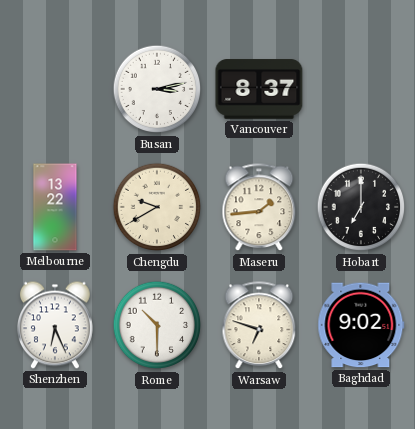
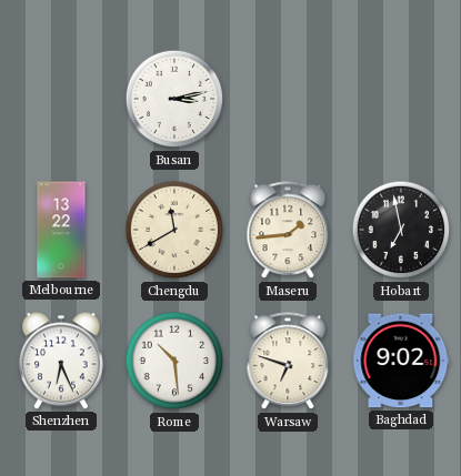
Vancouver: 8:37 -> none (259, 89)
Chengdu: 9:40 -> 11:40 (174, 230)
Hobart: 7:00 -> 6:58 (401, 230)
Rome: 10:30 -> 10:29 (174, 361)
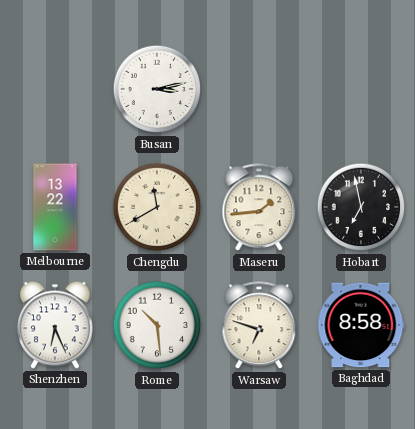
Baghdad: 9:02 -> 8:58 (361, 325)
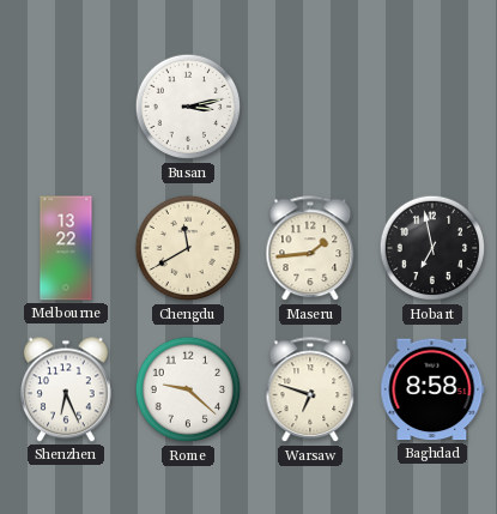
Rome: 10:29 -> 9:22 (188, 389)
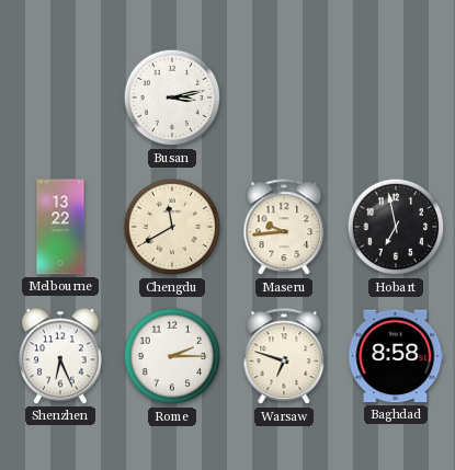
Maseru: 1:44 -> 9:44 (284, 228)
Rome: 9:22 -> 2:15 (172, 356)
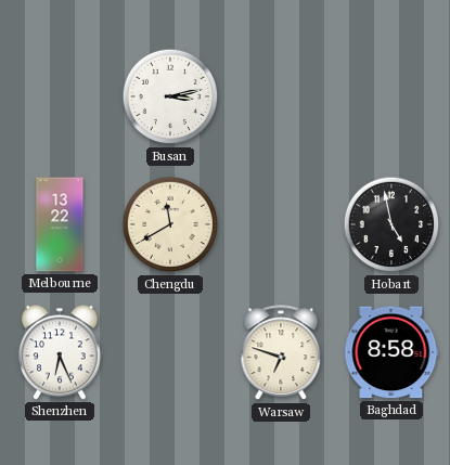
Maseru: 9:44 -> none (284, 228)
Hobart: 6:58 -> 4:58 (391, 224)
Rome: 2:15 -> none (172, 356)
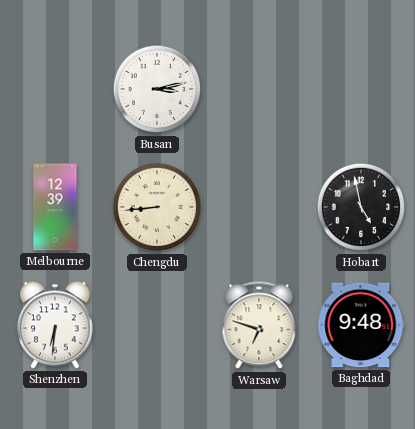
Melbourne: 13:22 -> 12:39 (55, 207)
Chengdu: 11:40 -> 8:44 (157, 207)
Shenzhen: 6:26 -> 6:31 (56, 325)
Baghdad: 8:58 -> 9:48 (361, 325)
